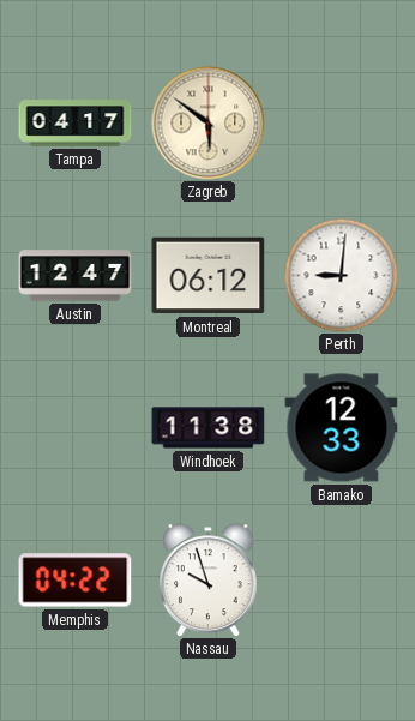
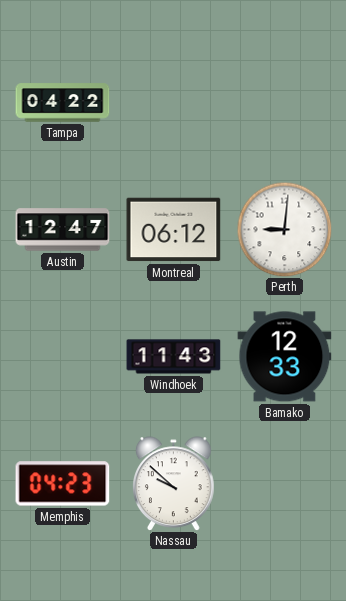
Tampa: 04:17 -> 04:22 (63, 103)
Zagreb: 5:51 -> none (207, 122)
Windhoek: 11:38 -> 11:43 (174, 357)
Memphis: 04:22 -> 04:23 (63, 484)
Nassau: 9:57 -> 9:52 (174, 484)
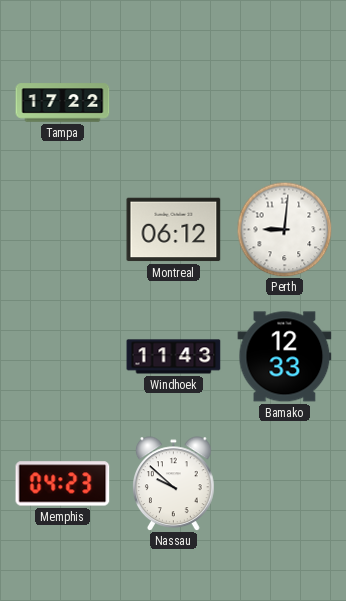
Tampa: 04:22 -> 17:22 (63, 103)
Austin: 12:47 -> none (63, 230)
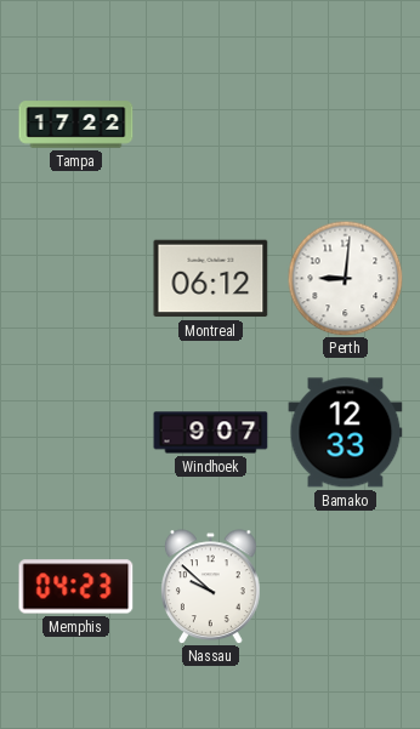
Windhoek: 11:43 -> 9:07 (211, 433)
